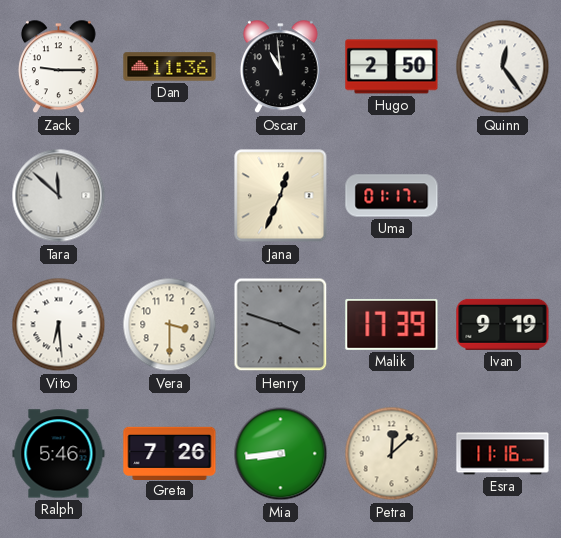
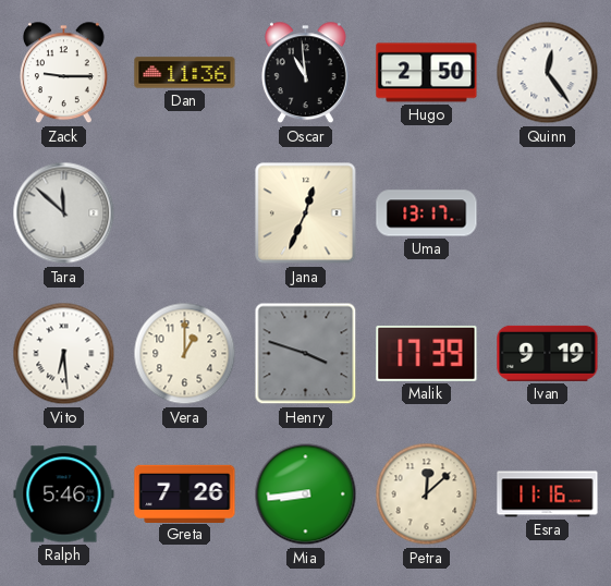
Uma: 01:17 -> 13:17 (427, 213)
Vera: 3:30 -> 1:00 (185, 354)
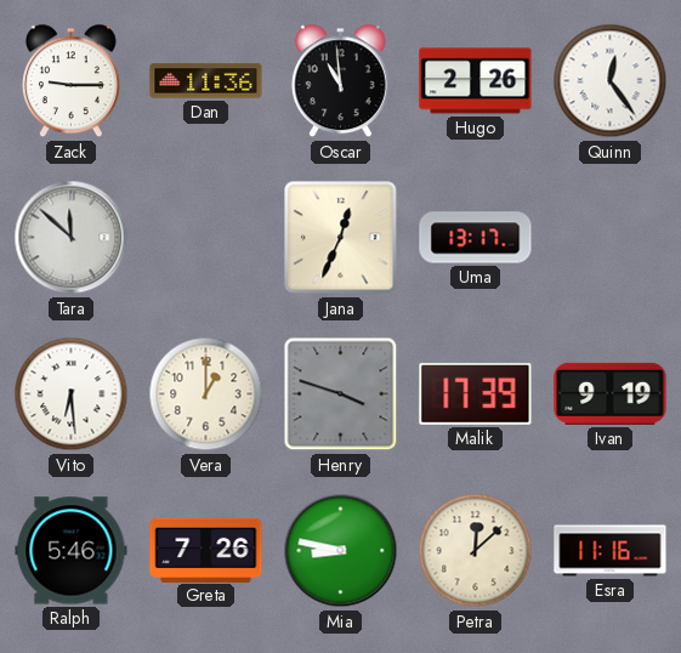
Hugo: 2:50 -> 2:26 (476, 81)
Mia: 8:44 -> 8:47 (341, 551)
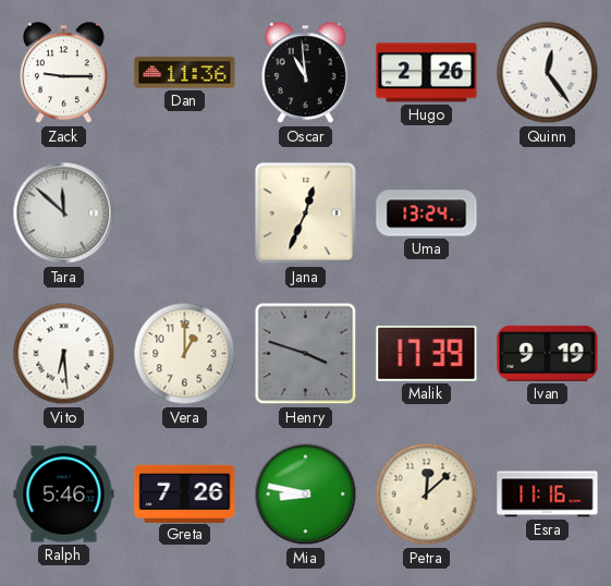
Uma: 13:17 -> 13:24 (427, 213)
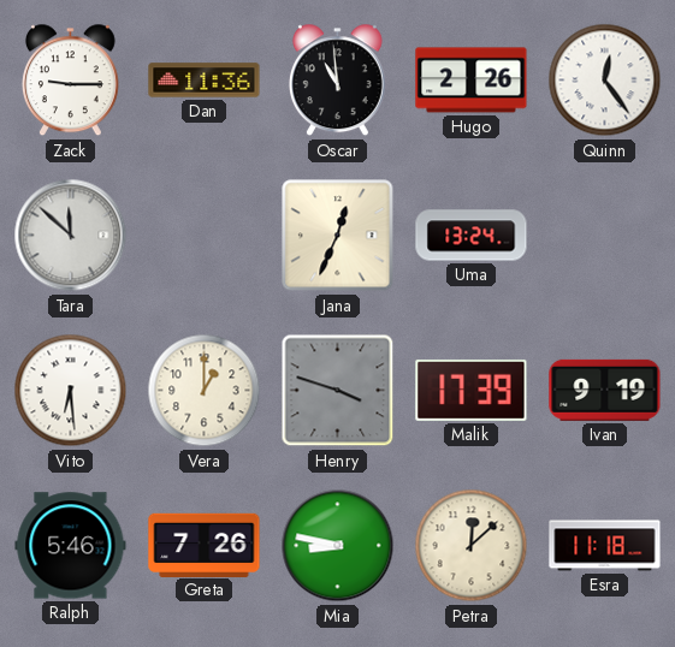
Esra: 11:16 -> 11:18 (605, 546)
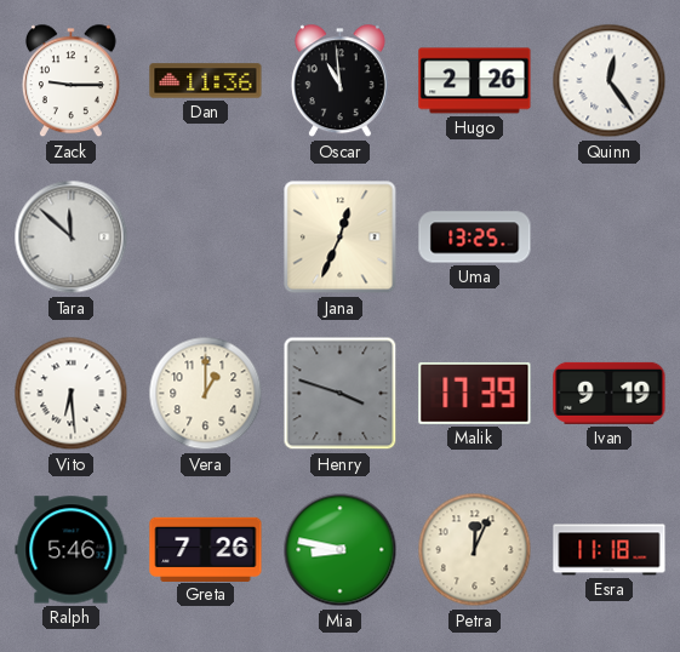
Uma: 13:24 -> 13:25 (475, 238)
Petra: 12:08 -> 12:04 (475, 550)
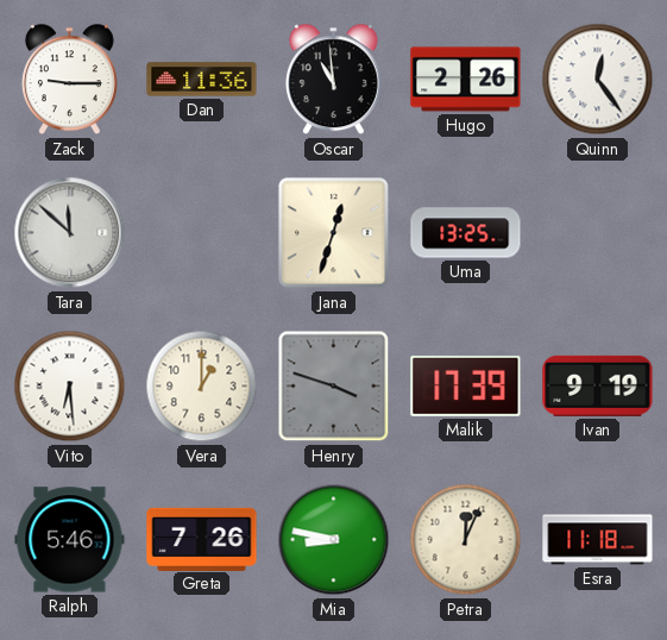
Jana: 12:34 -> 12:33 (334, 233)
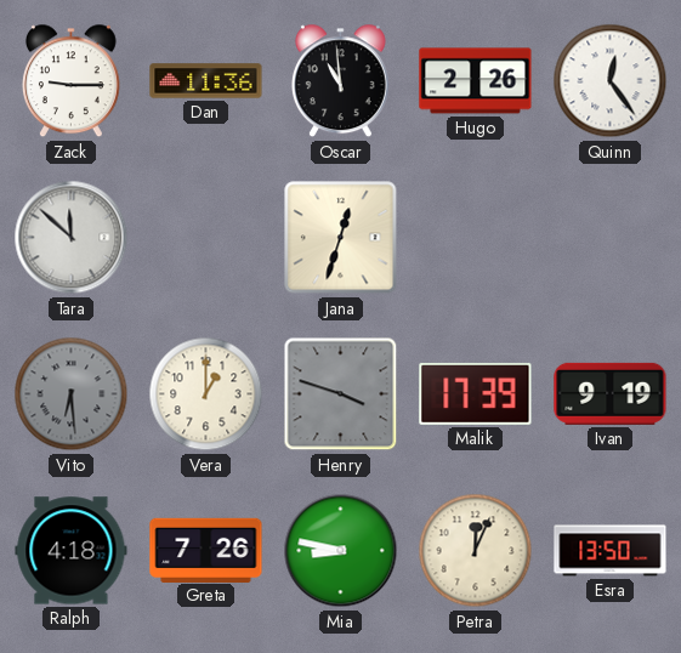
Uma: 13:25 -> none (466, 233)
Vito dial: white -> grey (72, 394)
Ralph: 5:46 -> 4:18 (72, 551)
Esra: 11:18 -> 13:50 (611, 551)
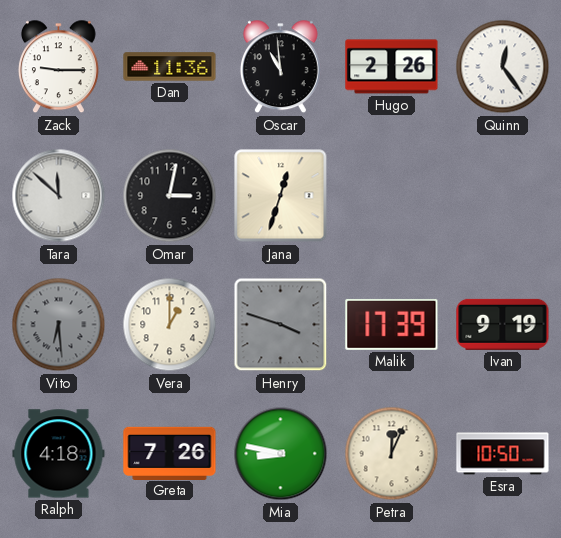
Omar: none -> 3:02 (170, 196)
Esra: 13:50 -> 10:50 (503, 454)
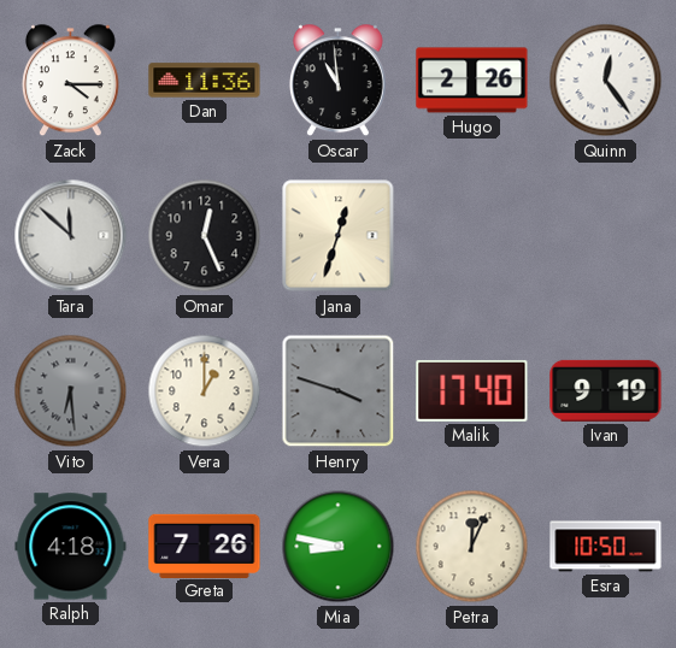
Zack: 9:15 -> 4:15 (70, 81)
Omar: 3:02 -> 12:26 (205, 236)
Malik: 17:39 -> 17:40 (472, 391)
